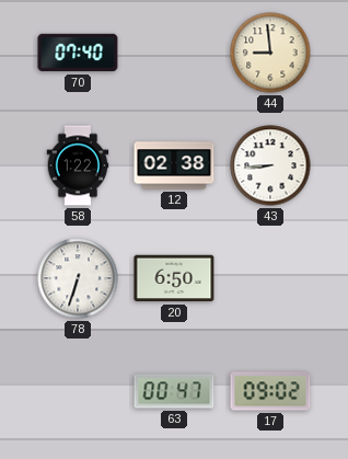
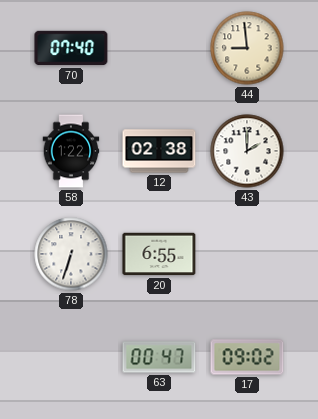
43: 8:44 -> 2:00 (247, 151)
20: 6:50 -> 6:55 (159, 254)
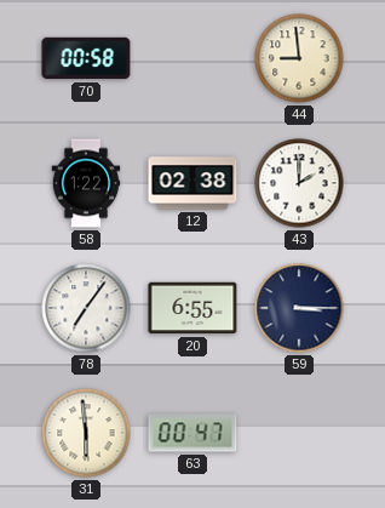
70: 07:40 -> 00:58 (86, 58)
78: 6:33 -> 7:06 (86, 308)
59: none -> 3:15 (299, 308)
31: none -> 5:59 (86, 433)
17: 09:02 -> none (247, 357)
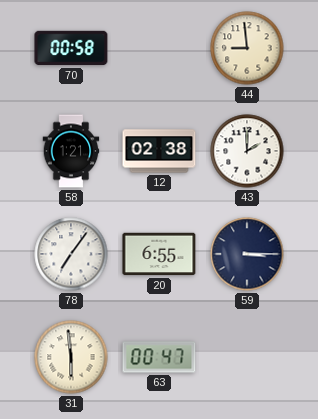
58: 1:22 -> 1:21 (71, 151)
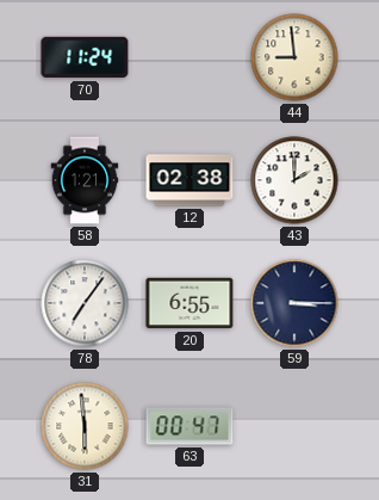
70: 00:58 -> 11:24 (85, 57)
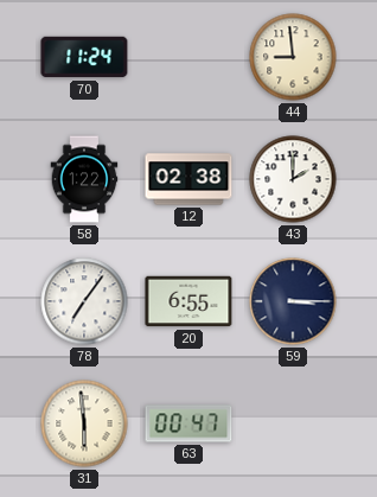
58: 1:21 -> 1:22 (84, 179)
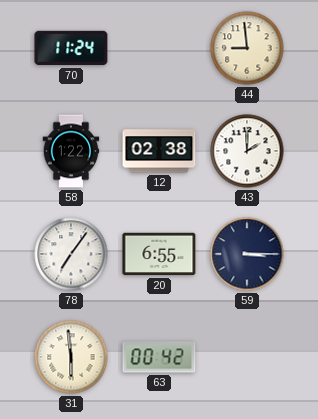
63: 00:47 -> 00:42 (159, 357)
